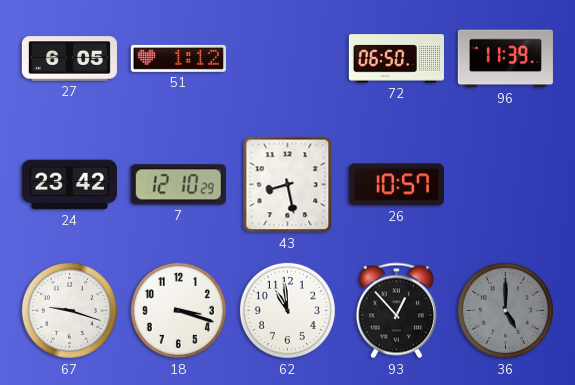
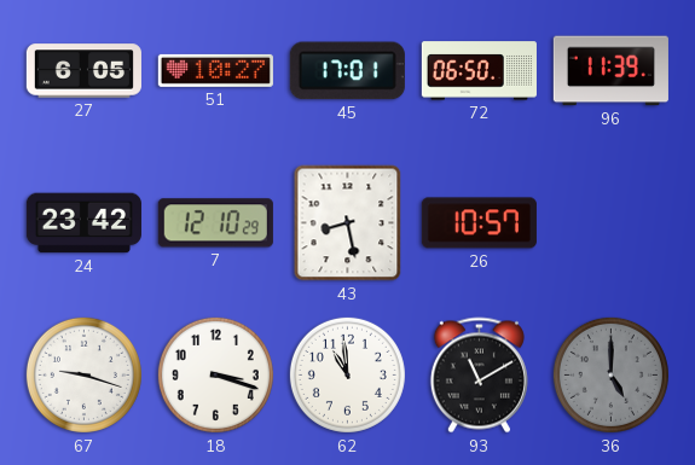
51: 1:12 -> 10:27 (215, 70)
45: none -> 17:01 (347, 71)
93: 12:53 -> 11:10 (479, 376)
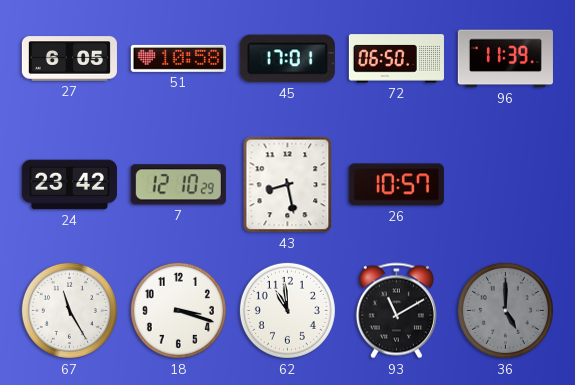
51: 10:27 -> 10:58 (178, 58)
67: 9:18 -> 11:25 (69, 310)
